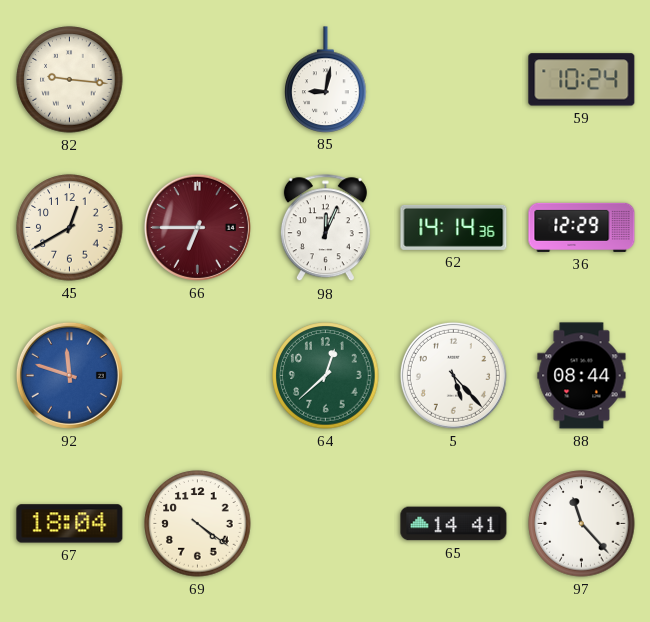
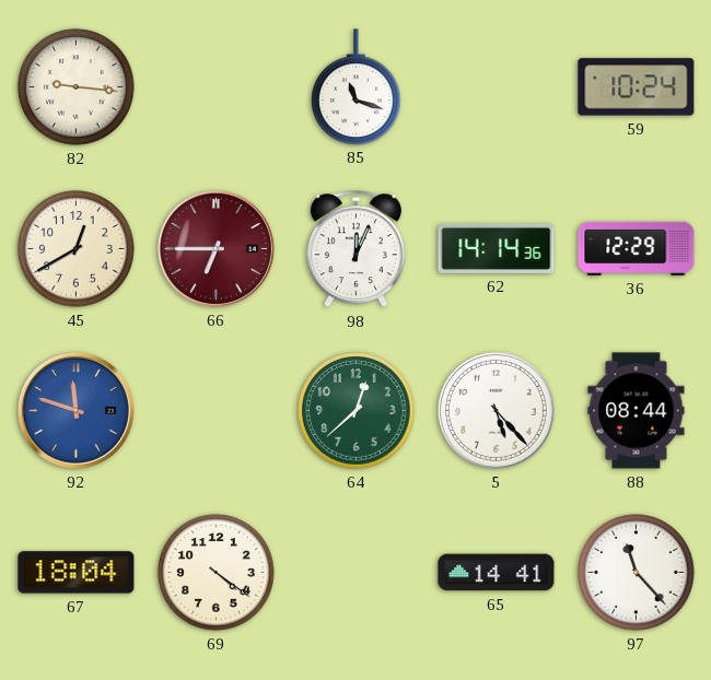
85: 9:02 -> 11:18 (357, 86)
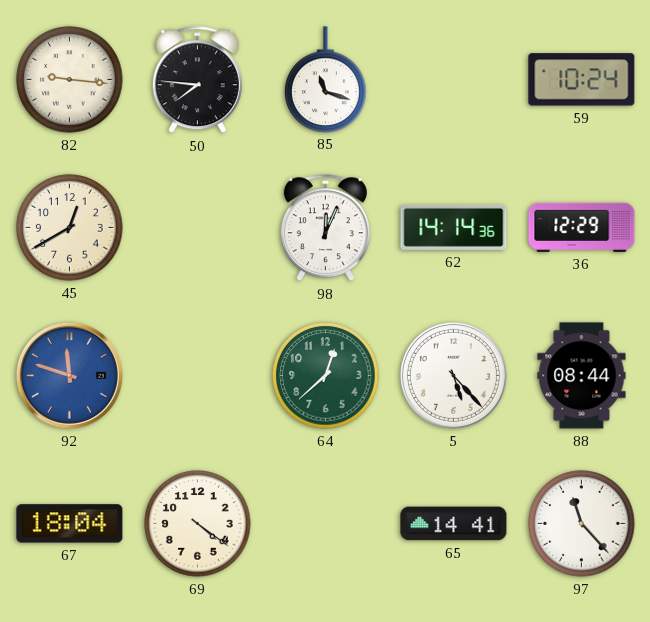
50: none -> 7:46 (197, 80)
66: 6:45 -> none (215, 248)
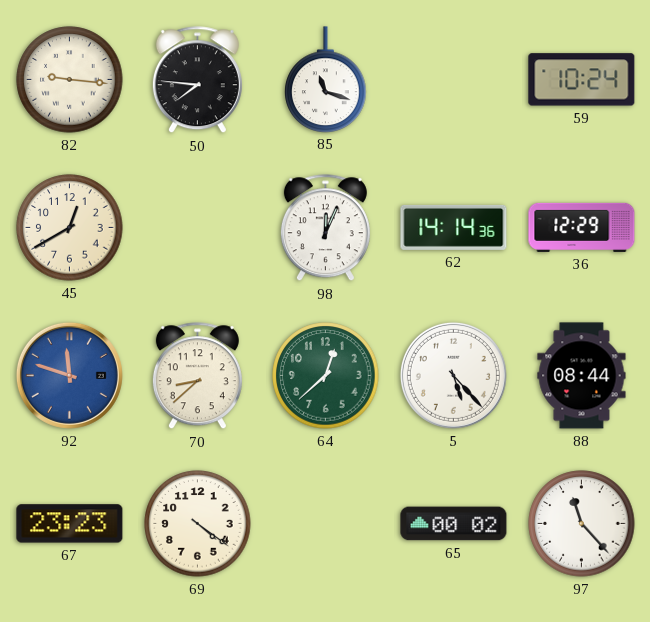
70: none -> 8:38 (197, 376)
67: 18:04 -> 23:23 (70, 524)
65: 14:41 -> 00:02 (454, 524)
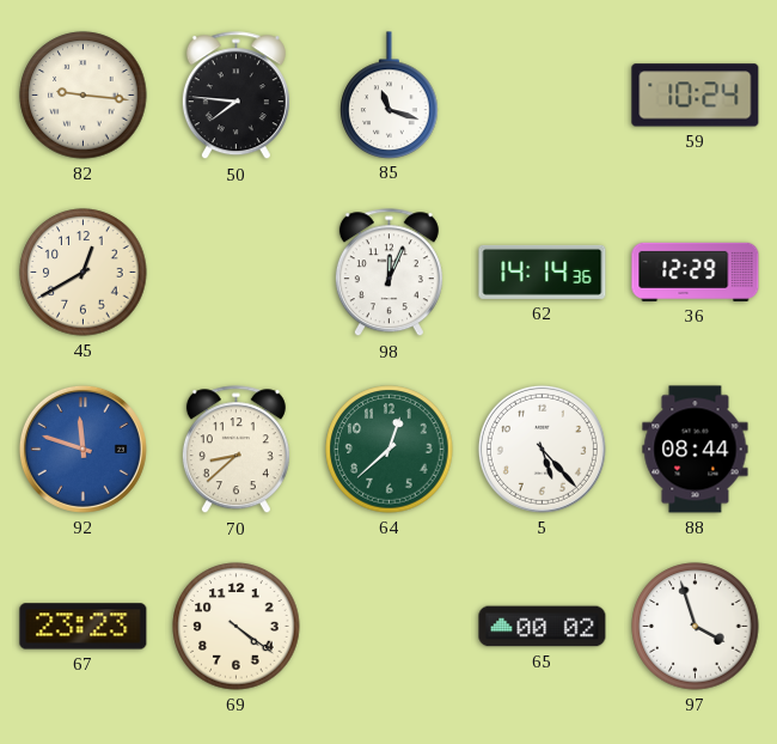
97: 11:23 -> 3:57 (696, 627)
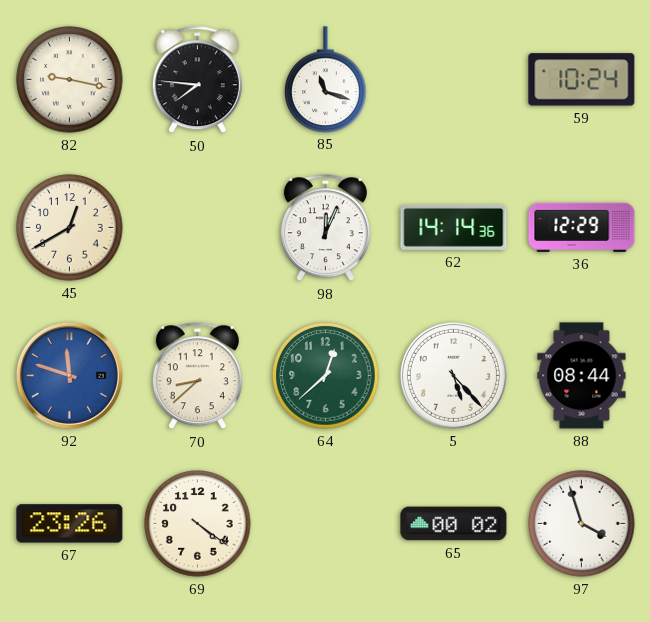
82: 9:16 -> 9:17 (70, 80)
67: 23:23 -> 23:26 (70, 524)
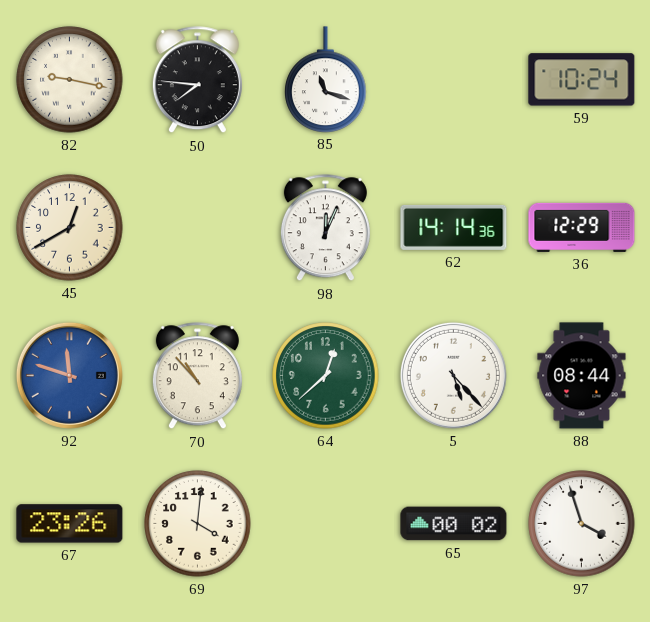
70: 8:38 -> 10:53 (197, 376)
69: 4:21 -> 4:01 (198, 524)
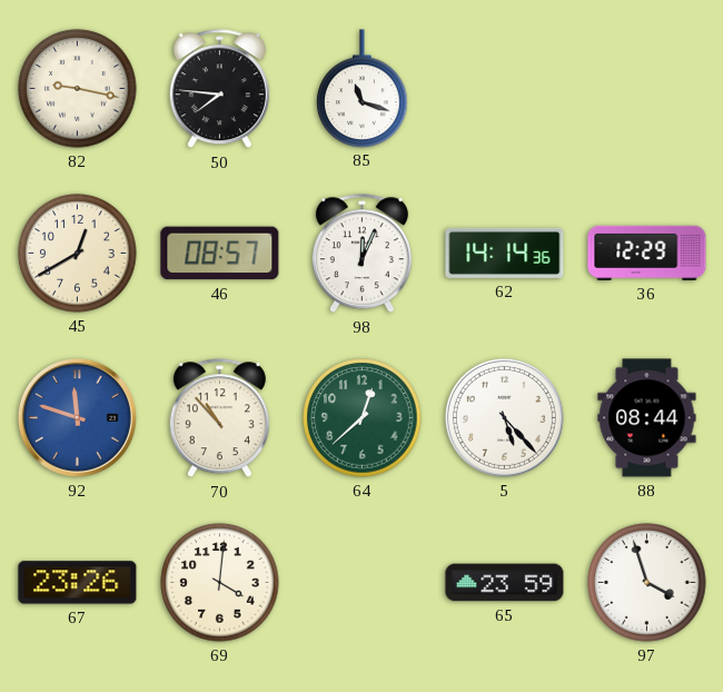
59: 10:24 -> none (582, 80)
46: none -> 08:57 (220, 254)
65: 00:02 -> 23:59 (505, 583)
